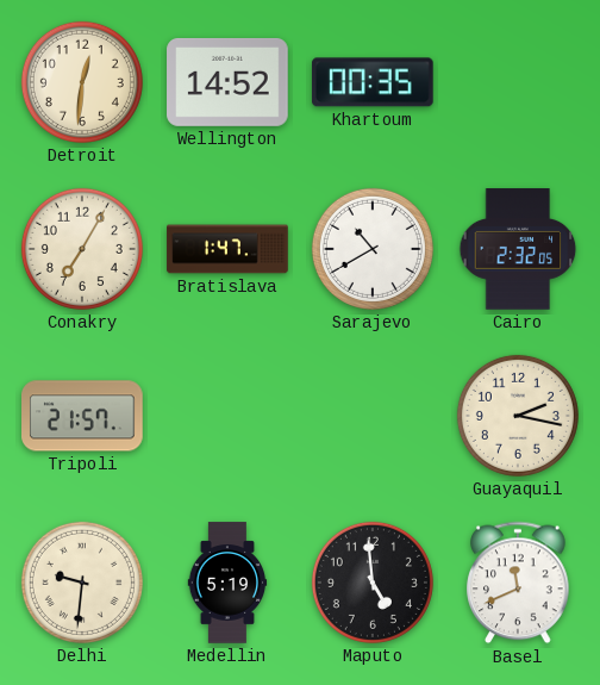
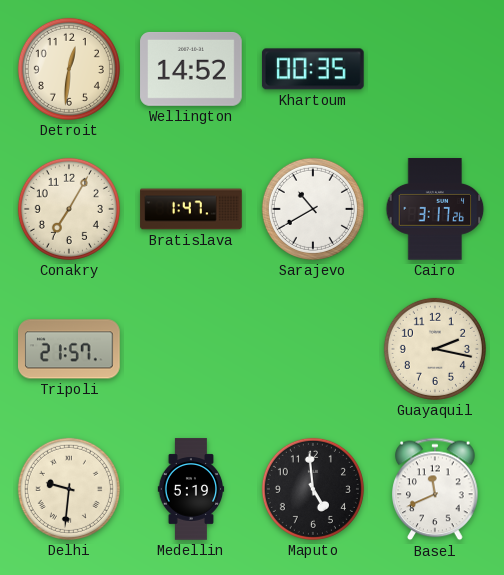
Cairo: 2:32 -> 3:17 (435, 209)
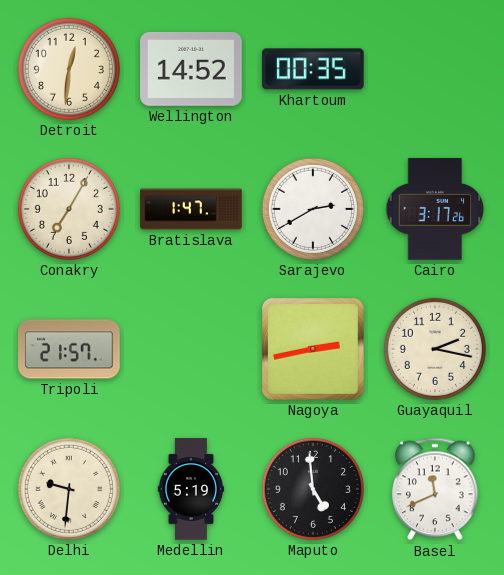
Sarajevo: 10:40 -> 2:40 (313, 209)
Nagoya: none -> 2:43 (313, 349)
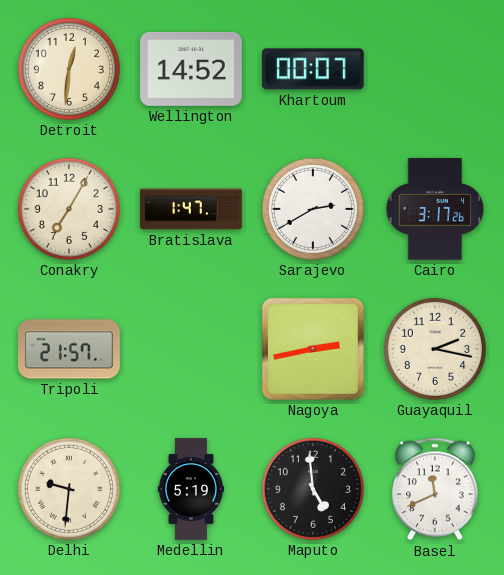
Khartoum: 00:35 -> 00:07 (313, 69)
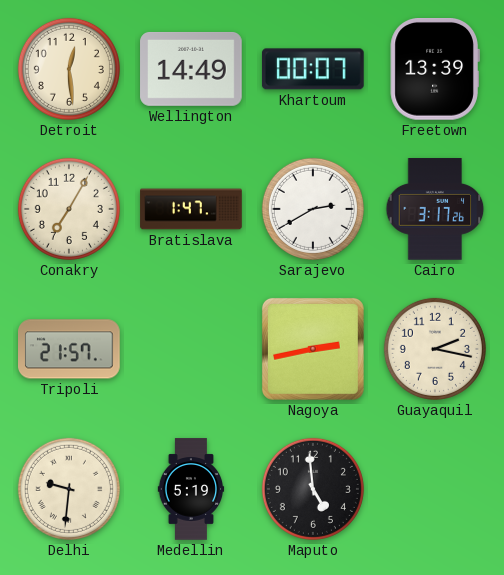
Detroit: 12:31 -> 12:29 (69, 69)
Wellington: 14:52 -> 14:49 (191, 69)
Freetown: none -> 13:39 (435, 70)
Basel: 11:41 -> none (435, 489)
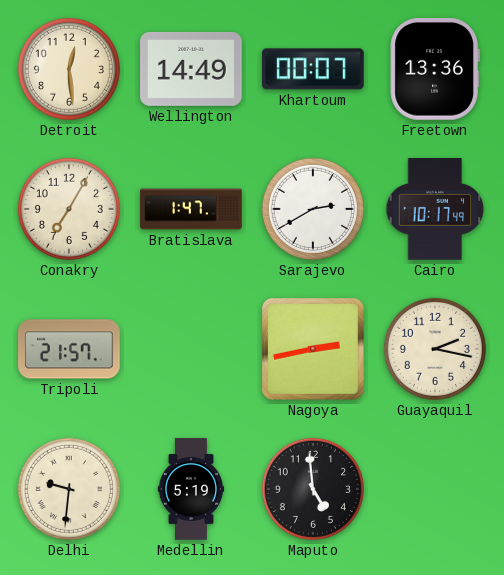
Freetown: 13:39 -> 13:36 (435, 70)
Cairo: 3:17 -> 10:17 (435, 209)
